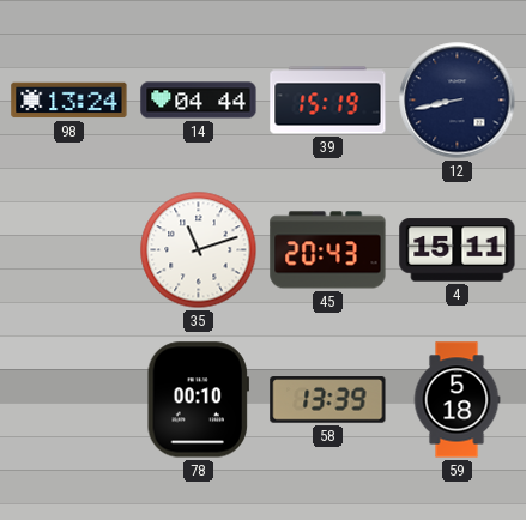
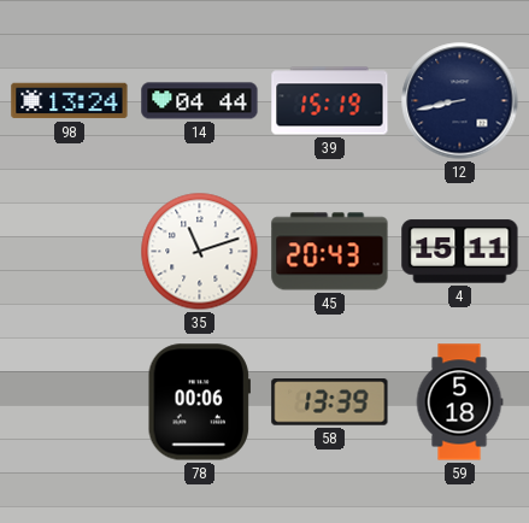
78: 00:10 -> 00:06 (199, 402)
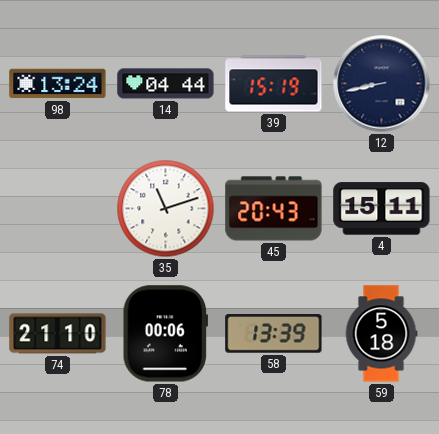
74: none -> 21:10 (58, 334)
